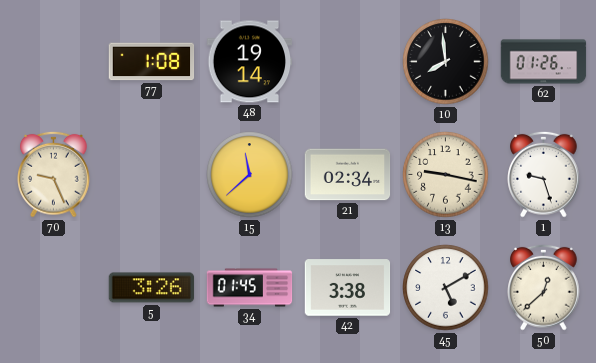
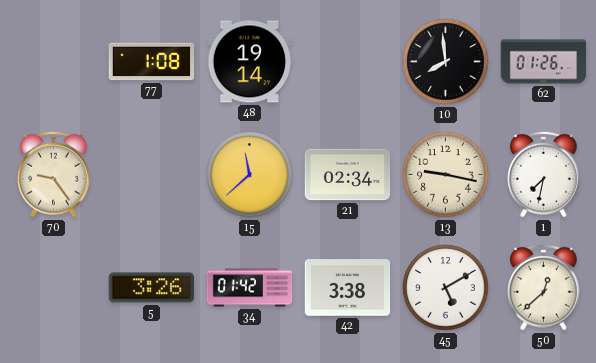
70: 9:26 -> 9:24 (54, 174)
1: 9:27 -> 7:32 (544, 174)
34: 01:45 -> 01:42 (250, 288)
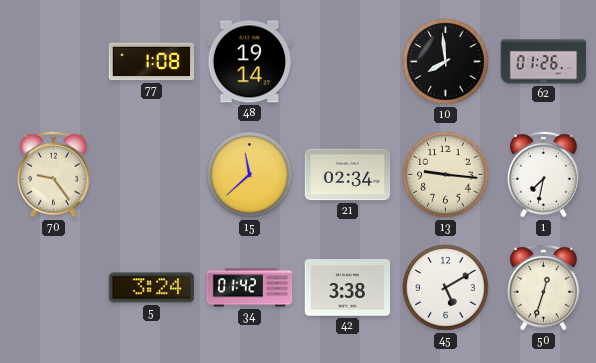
13: 9:17 -> 9:16 (446, 175)
5: 3:26 -> 3:24 (152, 288)
50: 12:38 -> 12:33 (544, 287)
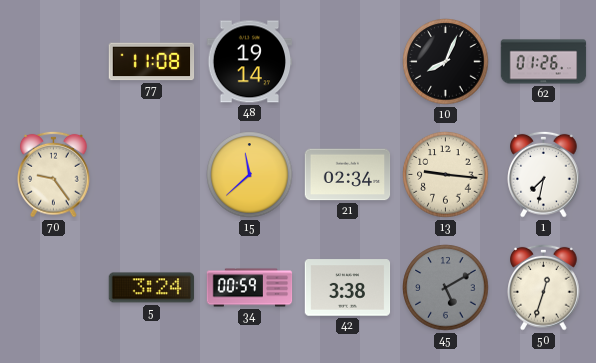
77: 1:08 -> 11:08 (152, 62)
10: 7:59 -> 8:04 (446, 62)
34: 01:42 -> 00:59 (250, 288)
45 dial: white -> grey (446, 288)
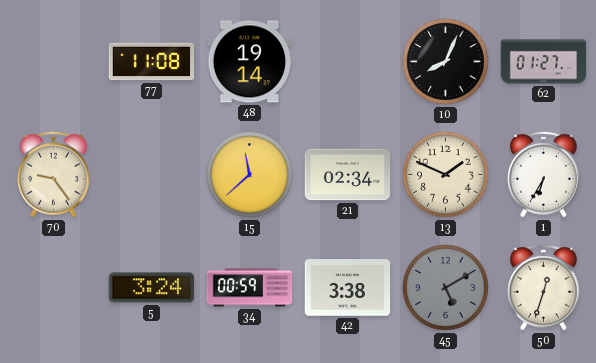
62: 01:26 -> 01:27 (544, 62)
13: 9:16 -> 1:49 (446, 175)
1: 7:32 -> 6:35 (544, 174)
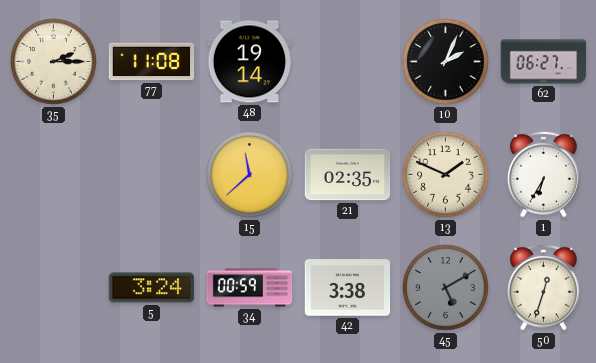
35: none -> 2:15 (54, 62)
10: 8:04 -> 2:04 (446, 62)
62: 01:27 -> 06:27 (544, 62)
70: 9:24 -> none (54, 174)
21: 02:34 -> 02:35 (348, 175)
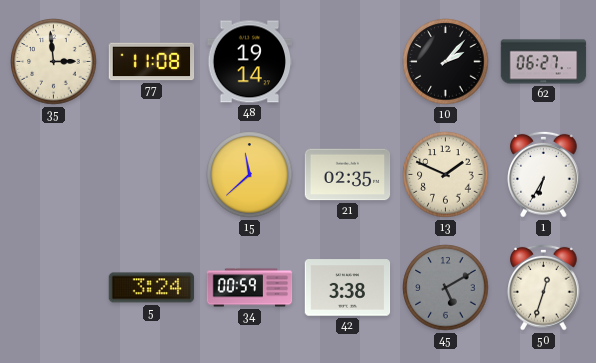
35: 2:15 -> 2:59 (54, 62)
10: 2:04 -> 2:07 (446, 62)
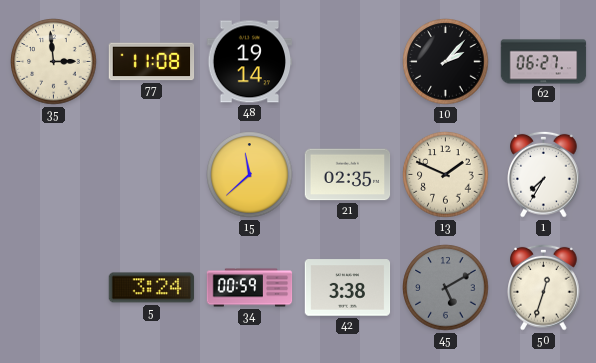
1: 6:35 -> 7:35 (544, 174)
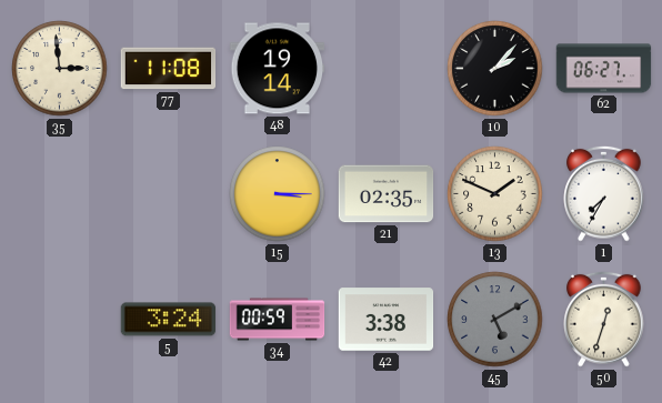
15: 11:38 -> 3:15 (278, 194)
